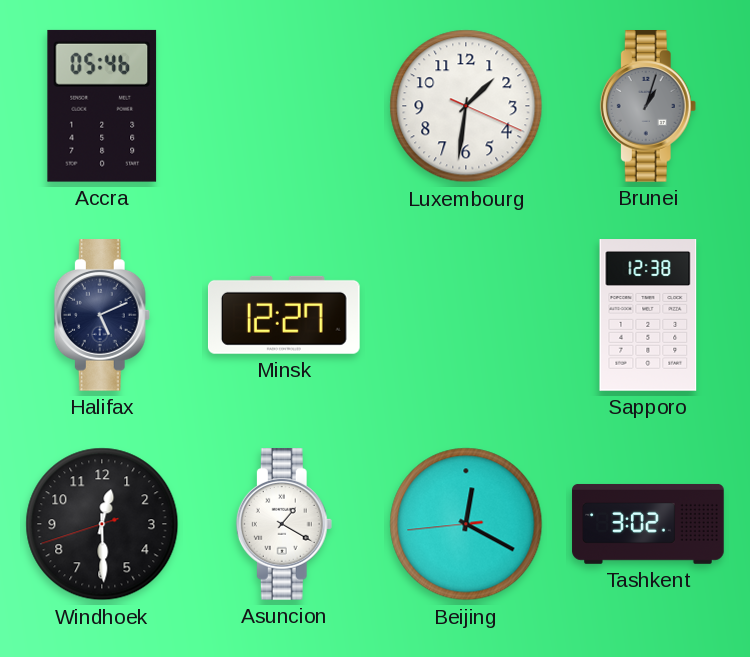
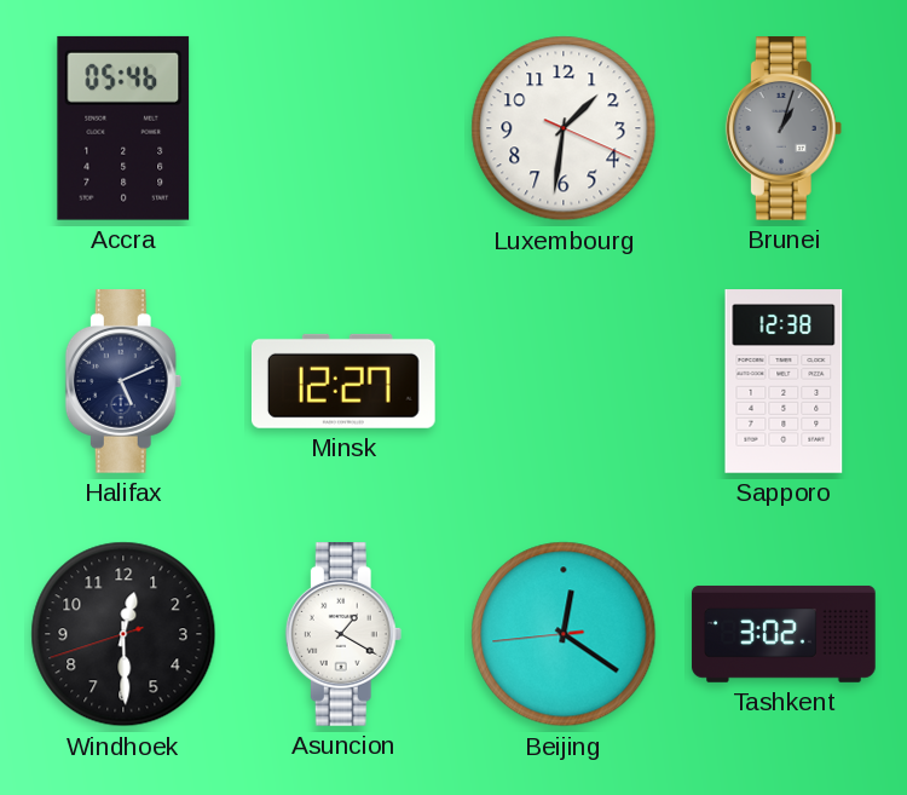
Beijing: 12:19 -> 12:20 (564, 634)
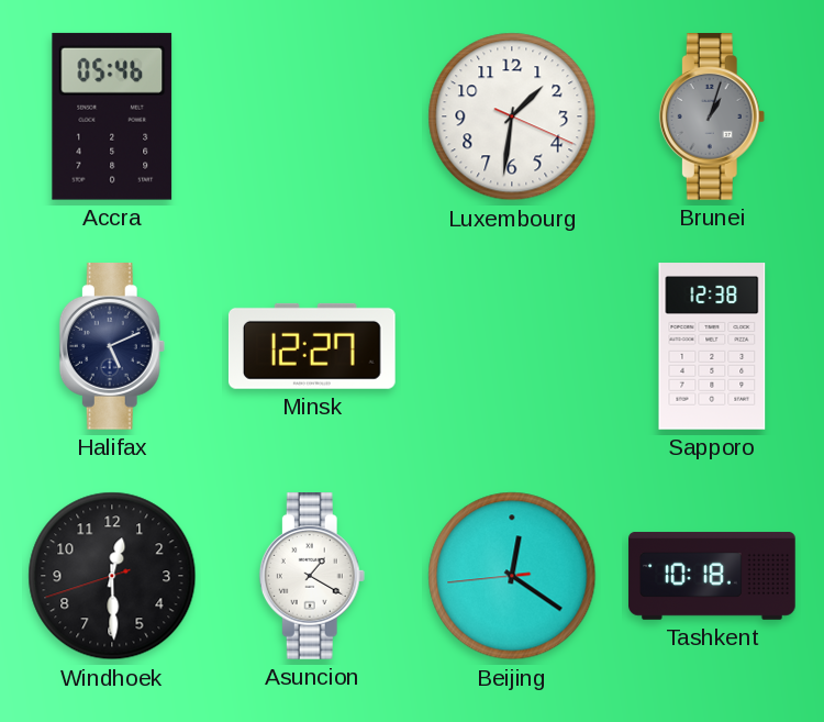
Tashkent: 3:02 -> 10:18 (712, 576)
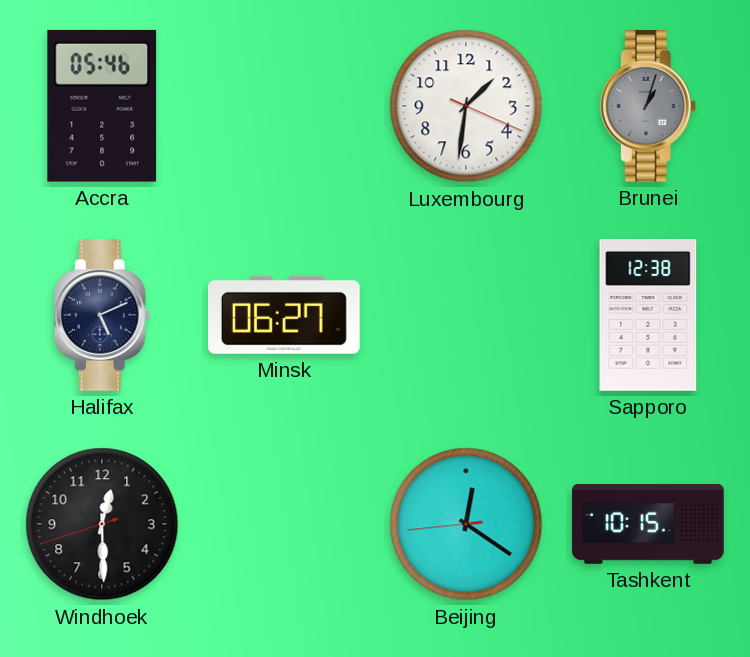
Minsk: 12:27 -> 06:27 (284, 315)
Asuncion: 1:20 -> none (312, 577)
Tashkent: 10:18 -> 10:15 (648, 524)
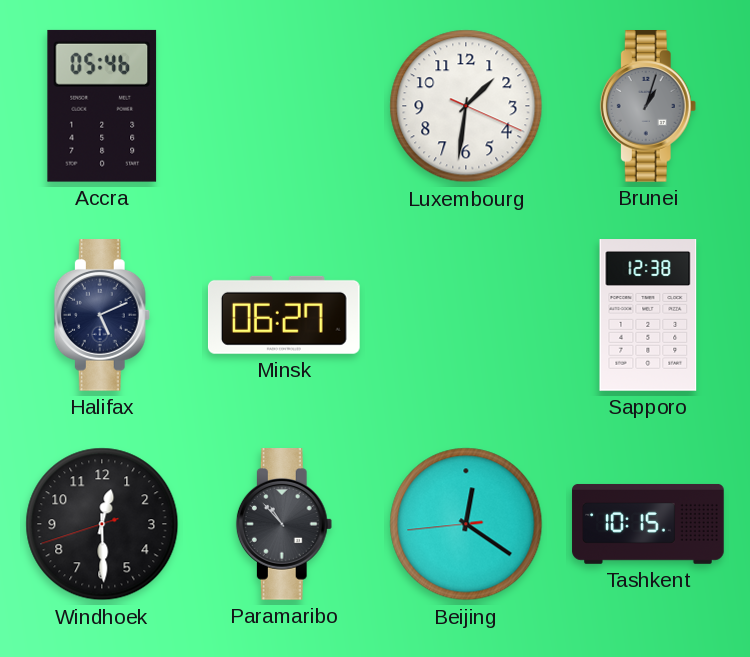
Paramaribo: none -> 10:53 (284, 525)
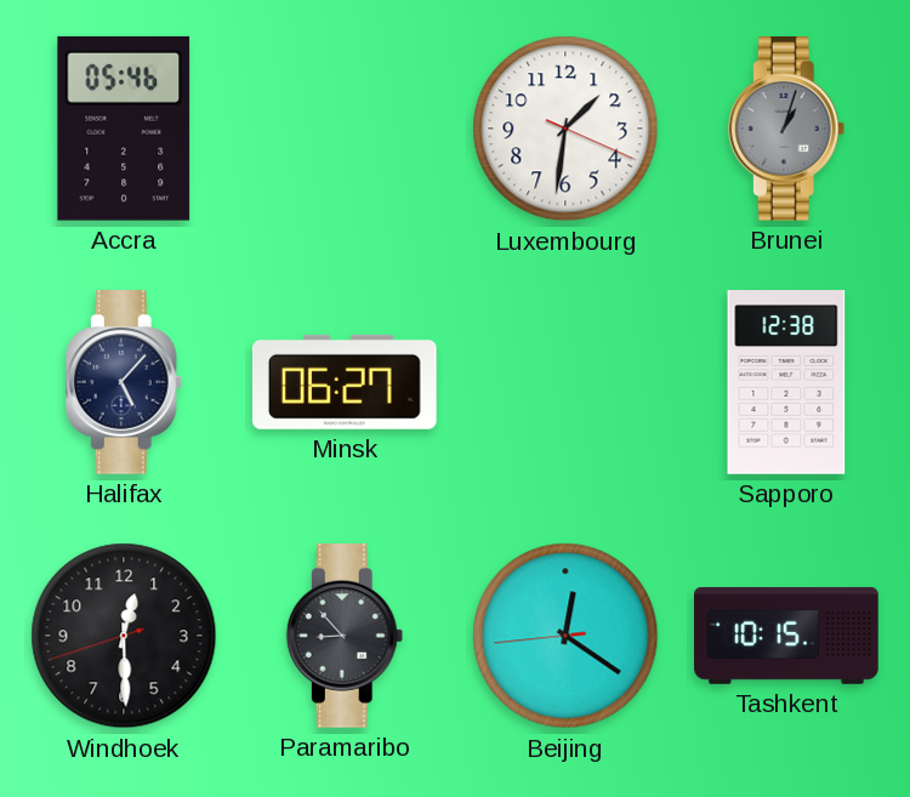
Halifax: 5:11 -> 5:07 (124, 383)
Paramaribo: 10:53 -> 8:53 (345, 637)
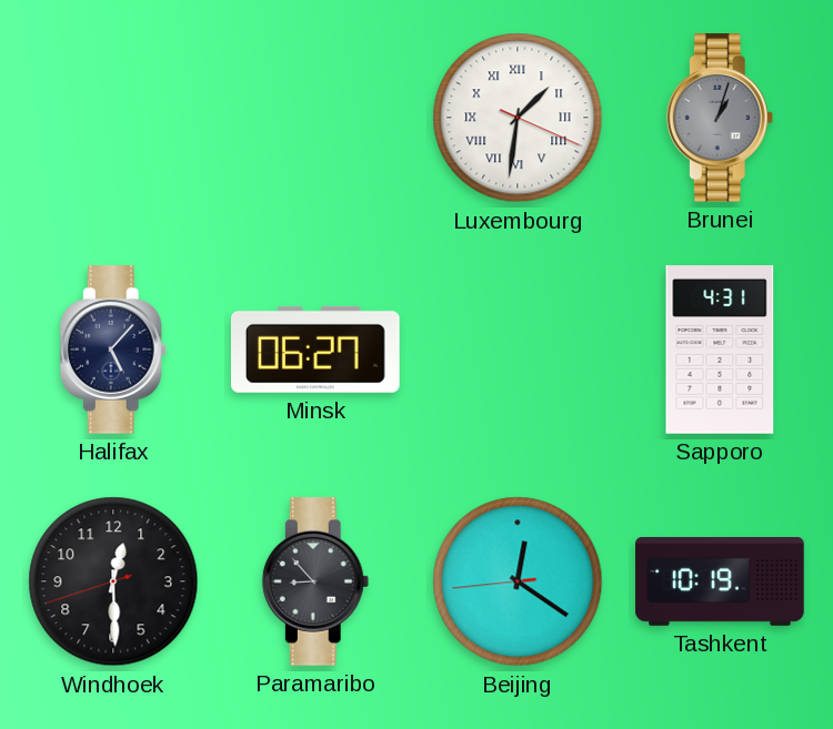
Accra: 05:46 -> none (124, 129)
Luxembourg numerals: Arabic -> Roman (518, 118)
Sapporo: 12:38 -> 4:31 (720, 350)
Tashkent: 10:15 -> 10:19 (720, 581)
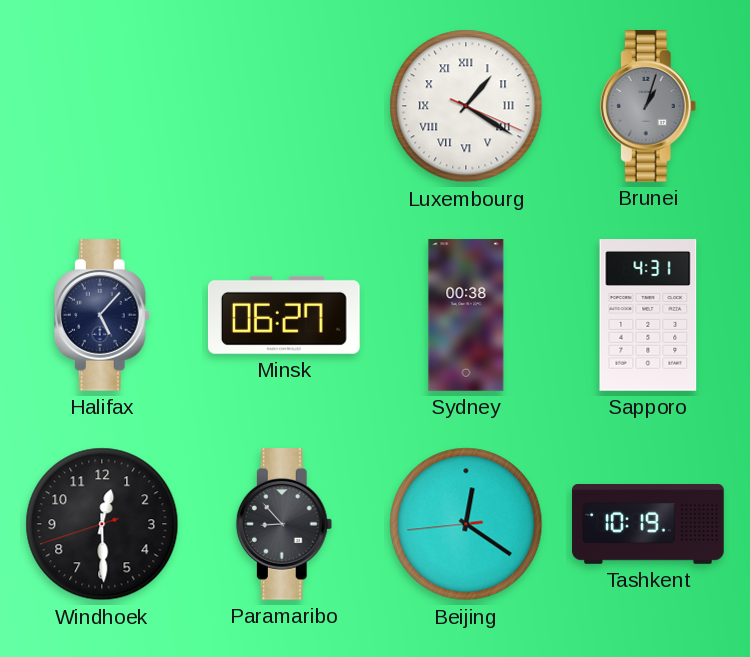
Luxembourg: 1:31 -> 1:20 (466, 106)
Sydney: none -> 00:38 (466, 315)
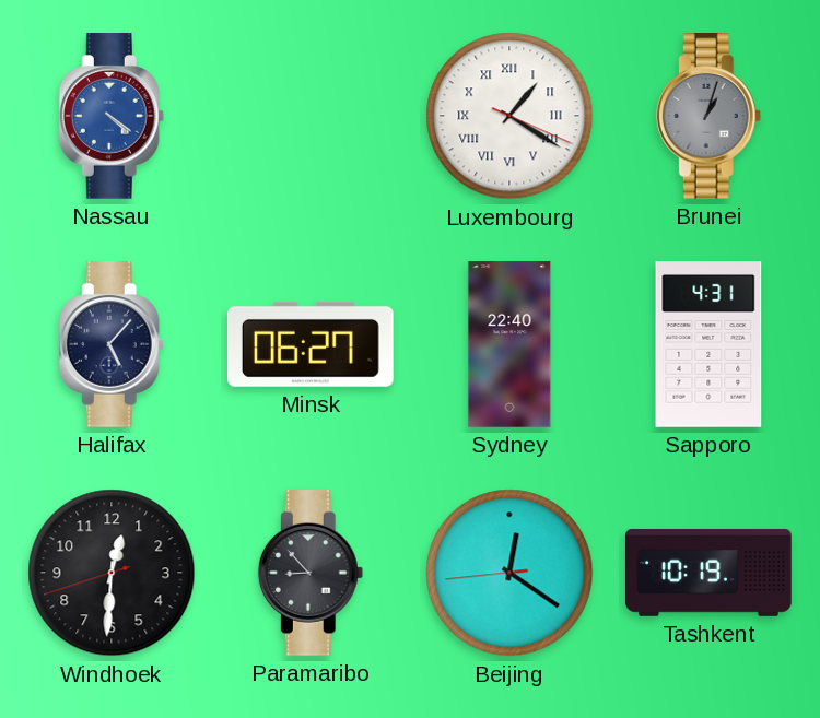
Nassau: none -> 4:21 (112, 117)
Sydney: 00:38 -> 22:40 (509, 344)
Windhoek: 12:29 -> 12:30 (112, 573)
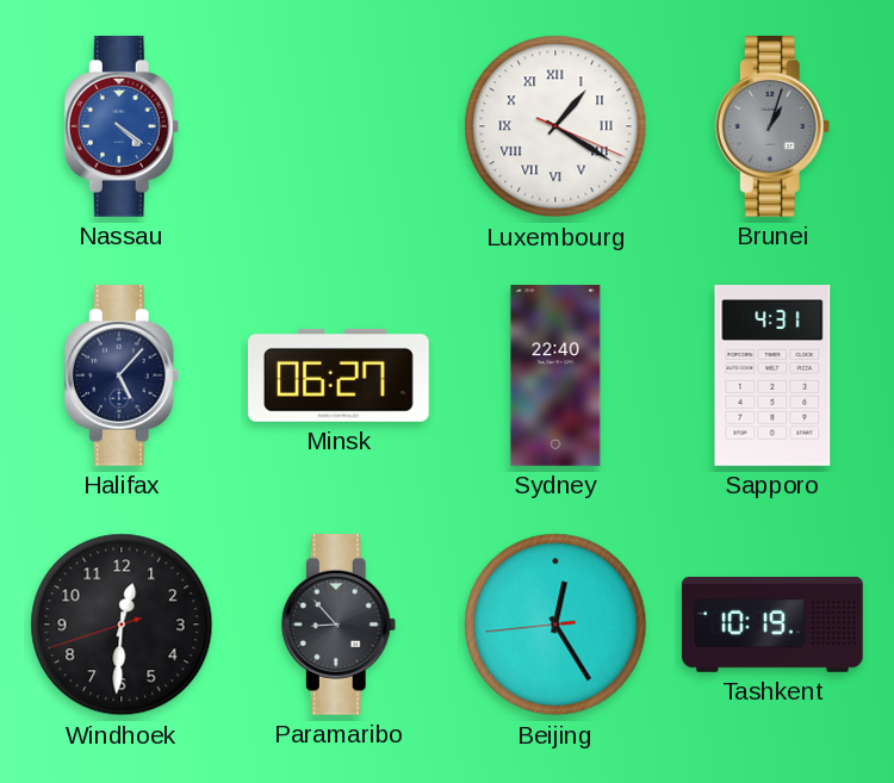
Beijing: 12:20 -> 12:24 (555, 624)
